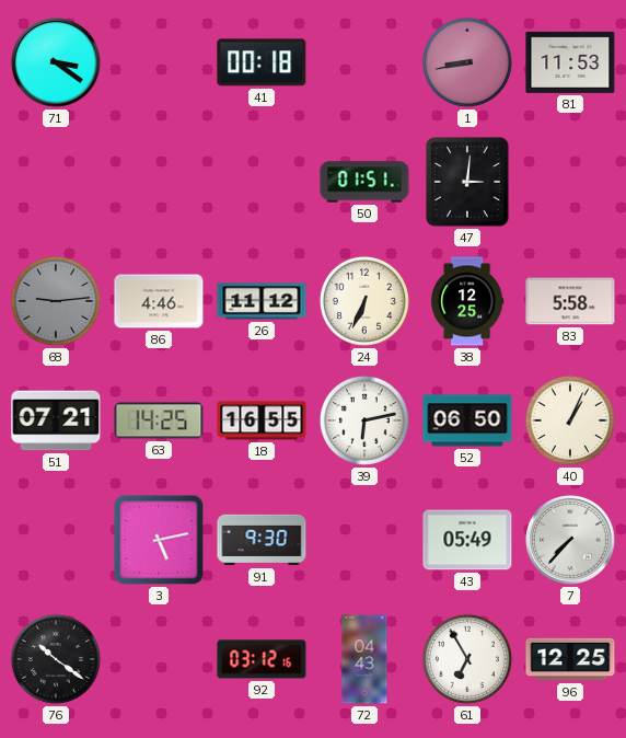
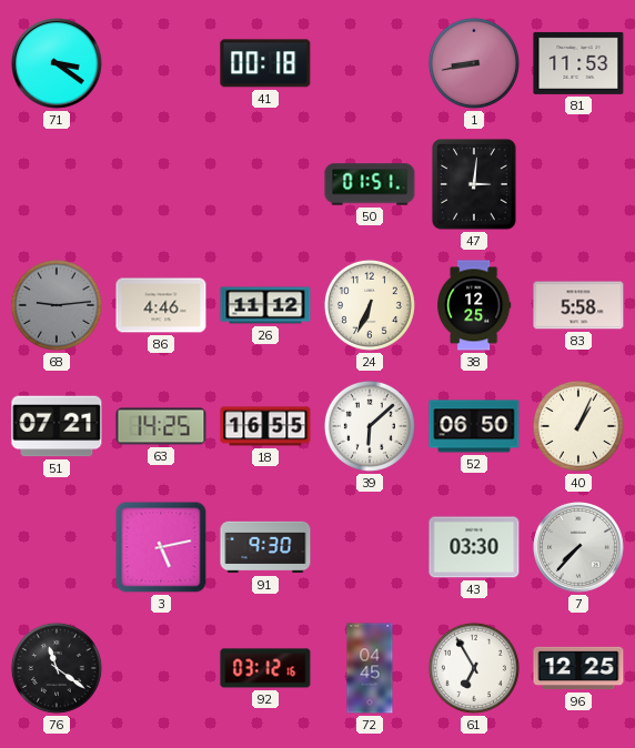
39: 6:13 -> 6:08 (370, 426)
43: 05:49 -> 03:30 (474, 547)
76: 10:21 -> 11:21 (57, 668)
72: 04:43 -> 04:45 (370, 668)
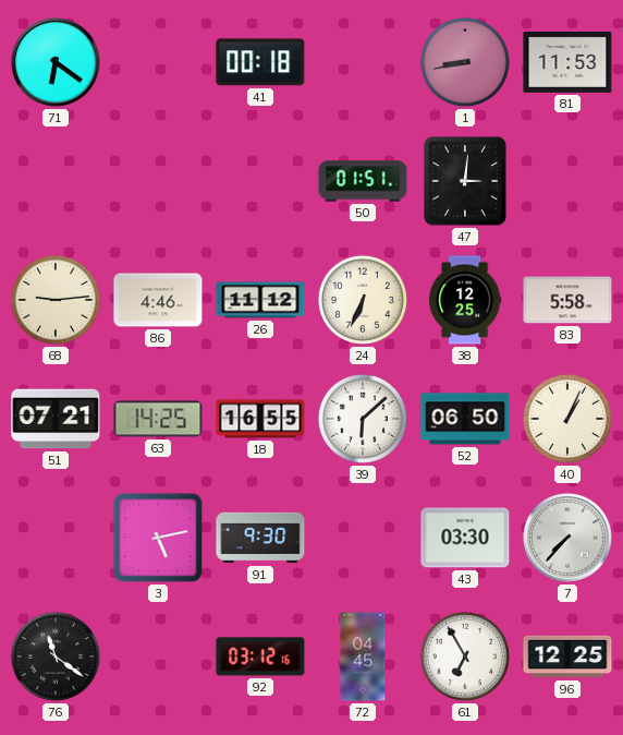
71: 3:21 -> 6:21 (57, 63)
68 dial: grey -> cream (56, 300)
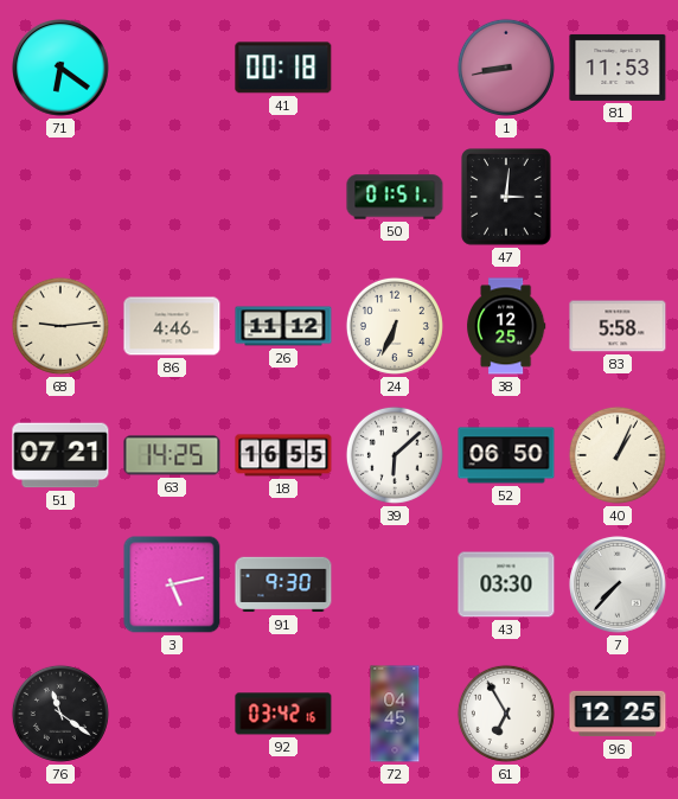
92: 03:12 -> 03:42 (283, 714)
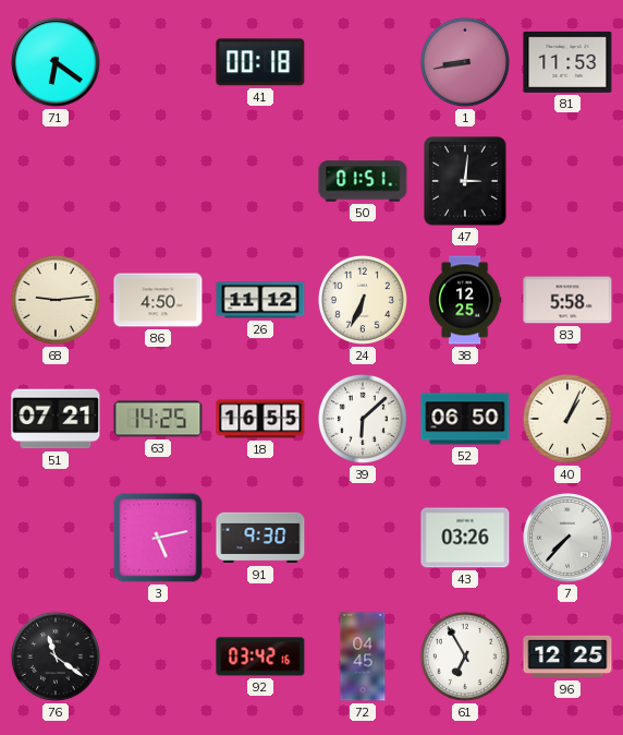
86: 4:46 -> 4:50 (158, 300)
43: 03:30 -> 03:26 (465, 538)
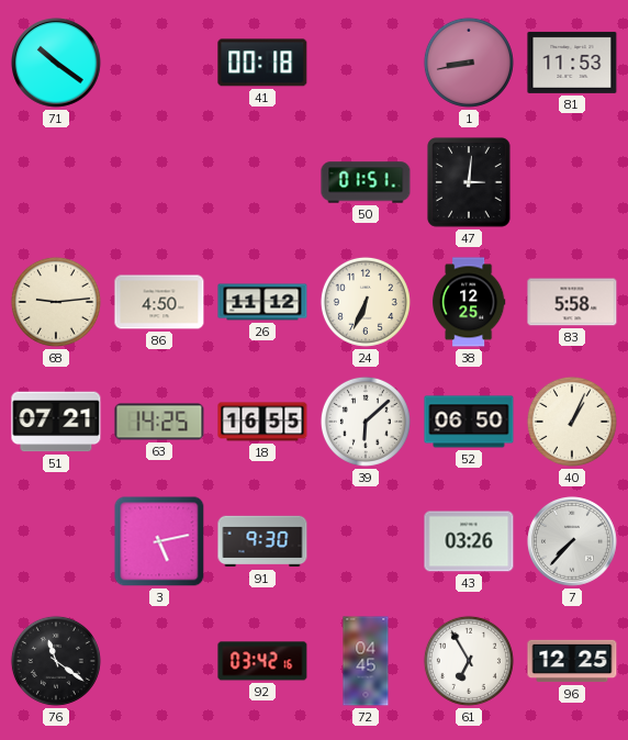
71: 6:21 -> 10:21 (57, 64)
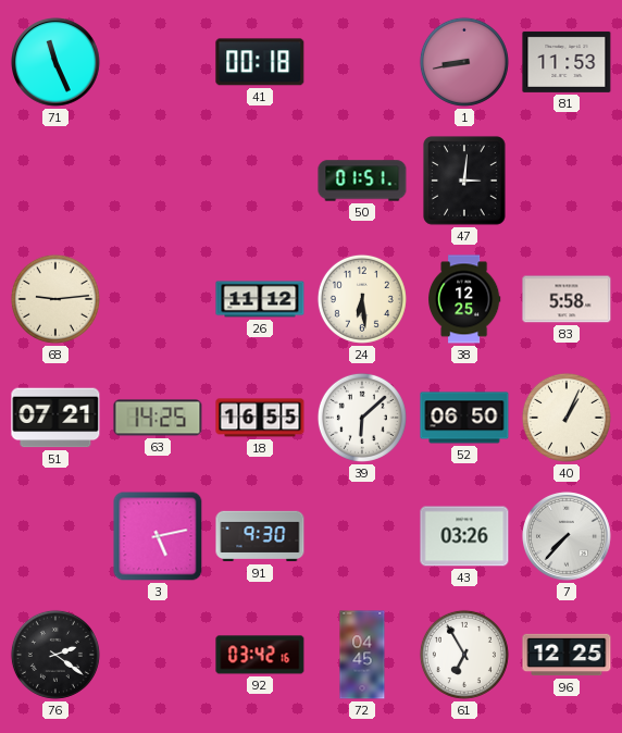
71: 10:21 -> 11:26 (57, 63)
86: 4:50 -> none (159, 302)
24: 6:34 -> 6:29 (362, 299)
76: 11:21 -> 2:21 (55, 655)
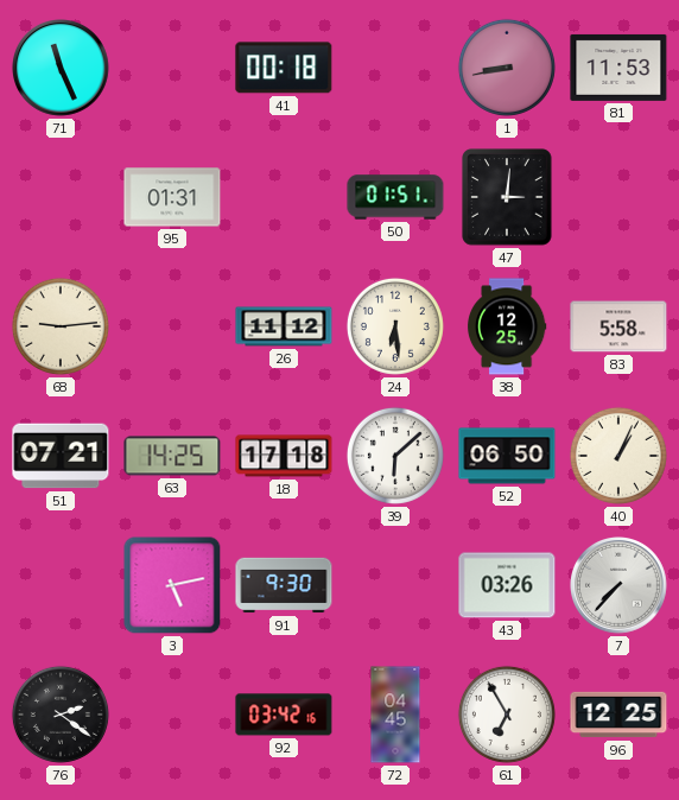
95: none -> 01:31 (172, 197)
18: 16:55 -> 17:18 (284, 456)
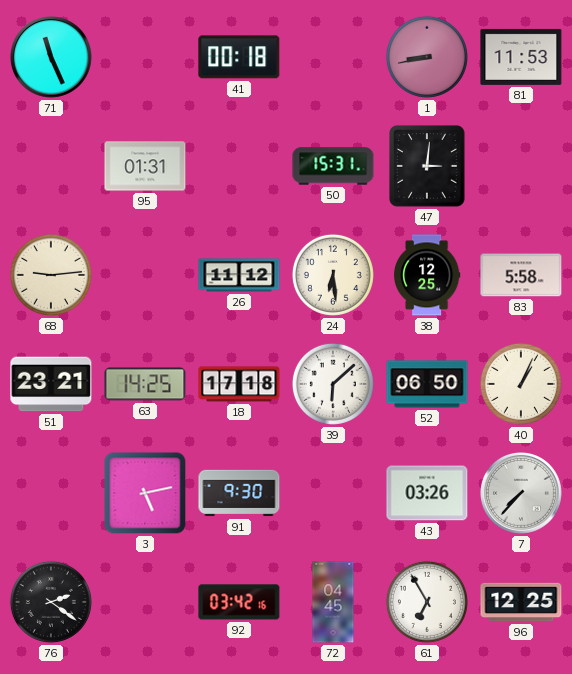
50: 01:51 -> 15:31 (333, 166)
51: 07:21 -> 23:21 (51, 384)
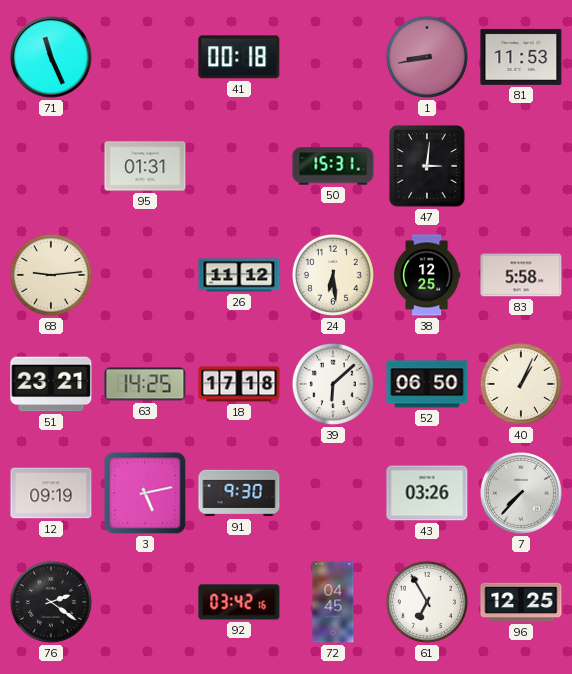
12: none -> 09:19 (51, 493)
